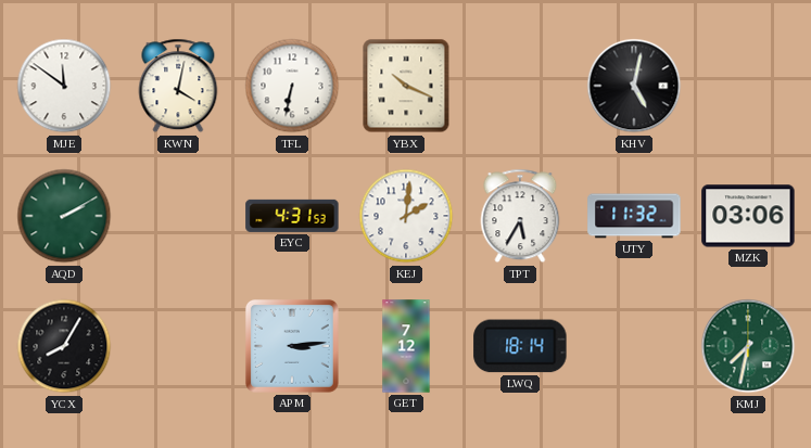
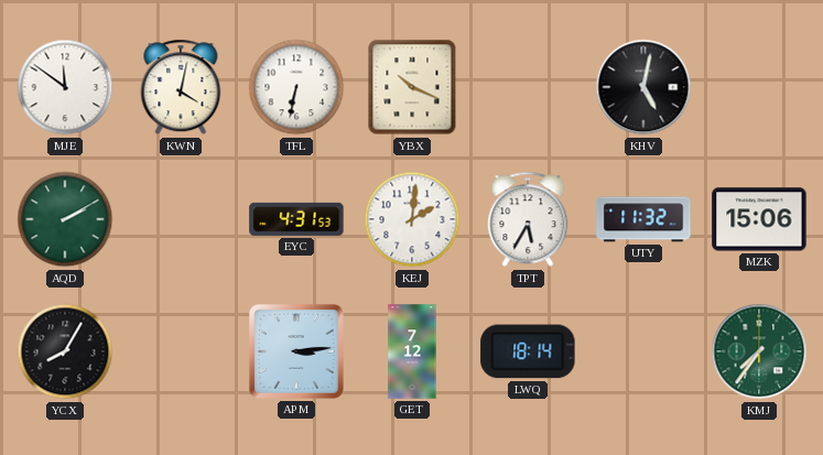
MZK: 03:06 -> 15:06 (759, 219)
KMJ: 7:32 -> 7:36 (759, 351)
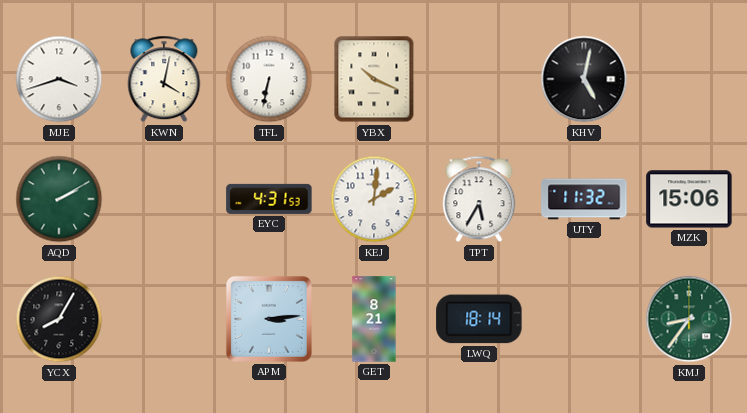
MJE: 11:51 -> 3:42 (59, 79)
GET: 7:12 -> 8:21 (374, 319)
KMJ: 7:36 -> 8:36 (689, 319)
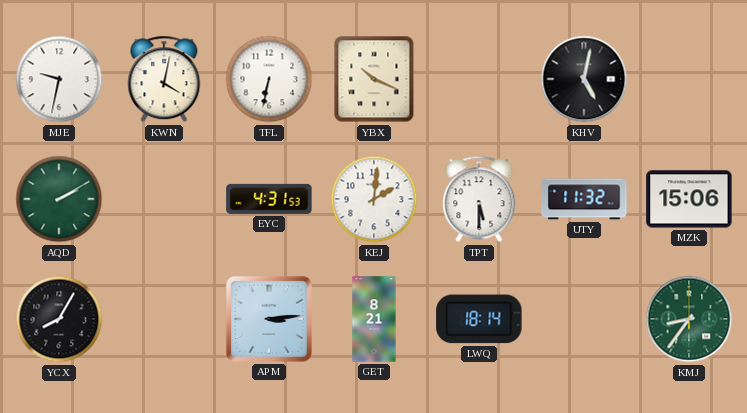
MJE: 3:42 -> 9:32 (59, 79)
TPT: 5:35 -> 5:30 (479, 199)
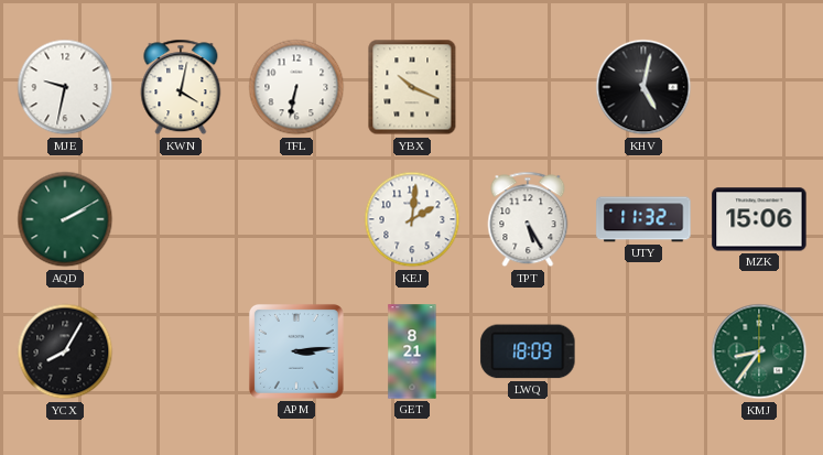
EYC: 4:31 -> none (269, 199)
TPT: 5:30 -> 5:25 (528, 219)
LWQ: 18:14 -> 18:09 (528, 351)
